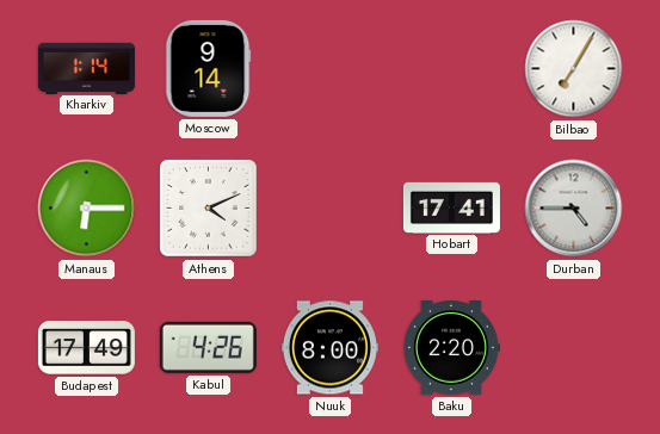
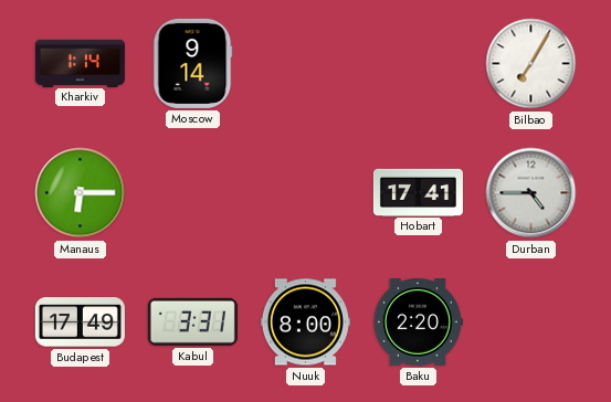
Athens: 4:11 -> none (209, 209)
Kabul: 4:26 -> 3:31 (192, 321)
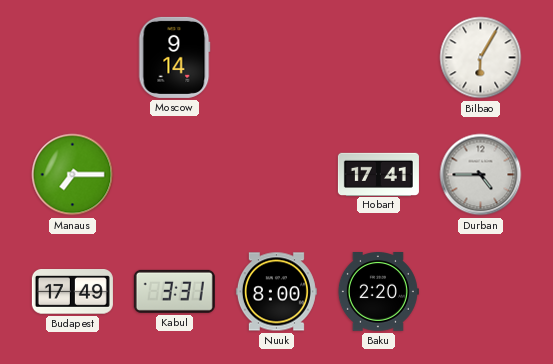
Kharkiv: 1:14 -> none (80, 63)
Bilbao: 7:05 -> 6:05 (481, 58)
Manaus: 6:15 -> 7:15 (73, 175)
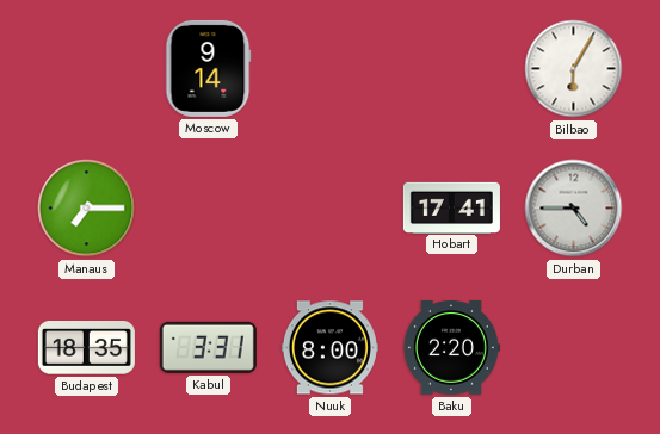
Budapest: 17:49 -> 18:35 (86, 348)
